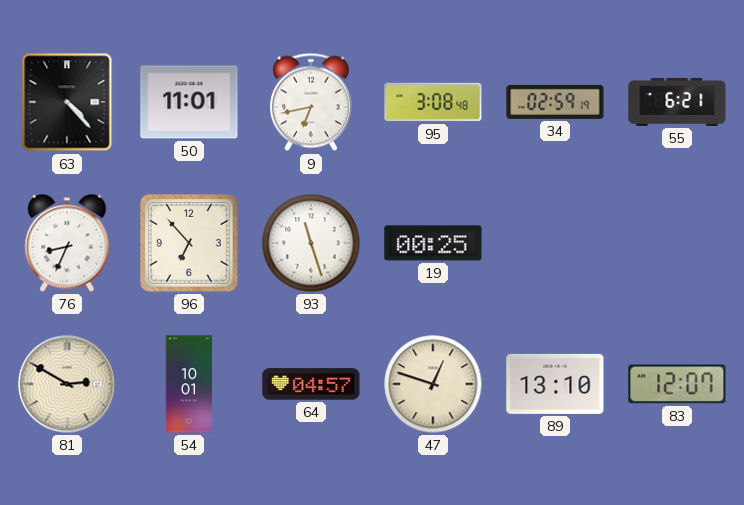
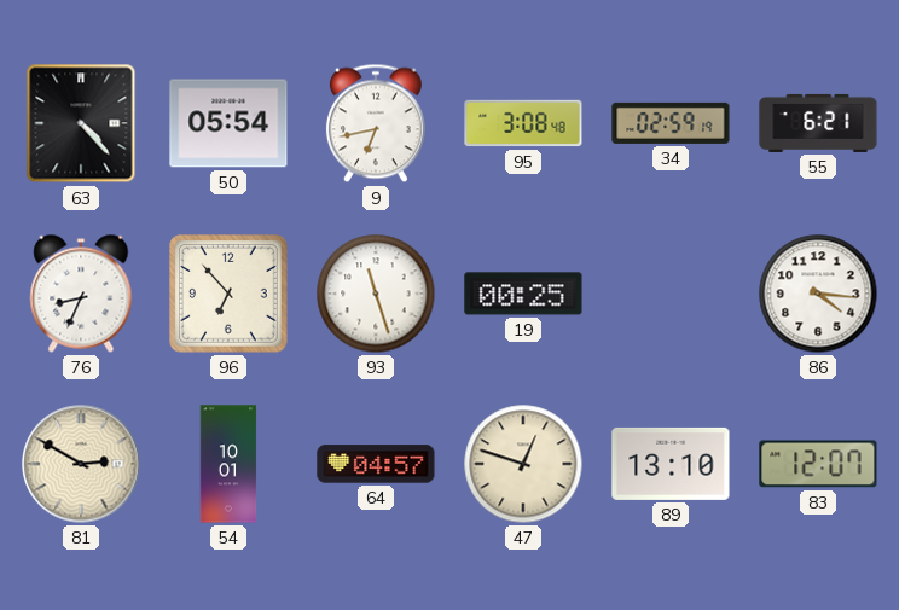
50: 11:01 -> 05:54 (228, 123)
86: none -> 4:16 (818, 294)
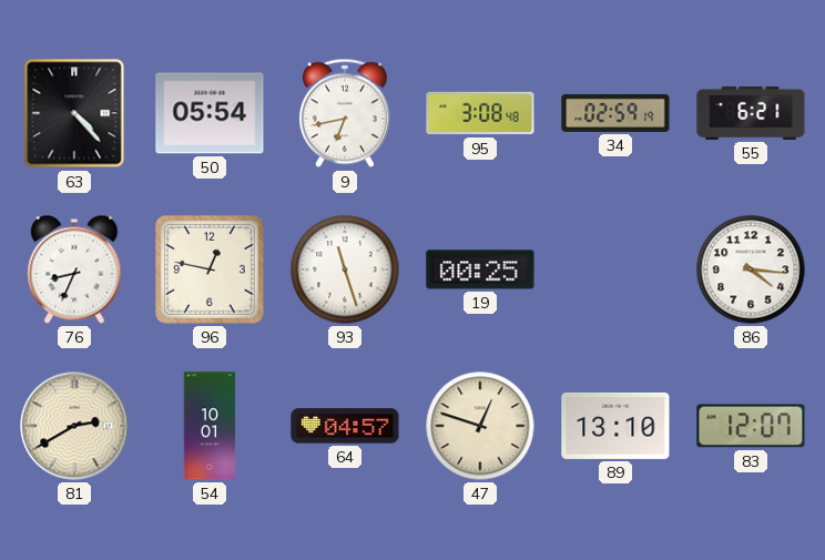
96: 6:53 -> 12:47 (210, 269)
81: 2:50 -> 2:40 (74, 426)
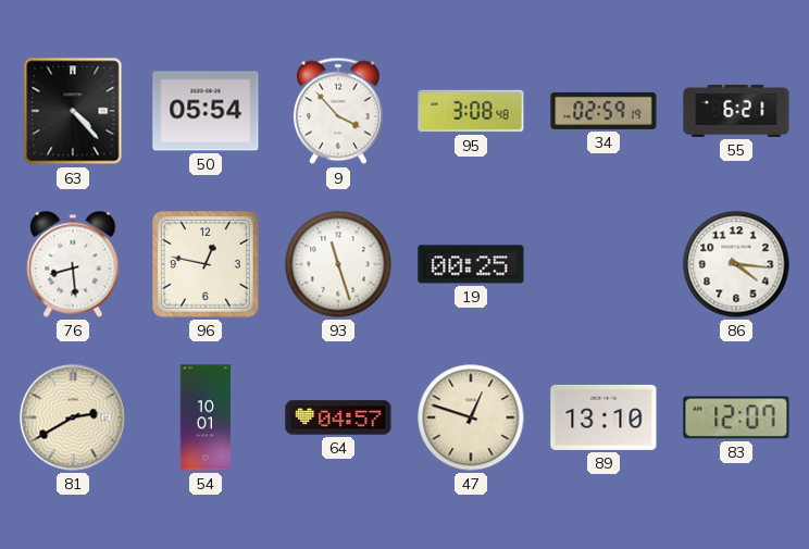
9: 6:43 -> 3:53 (338, 111)
76: 8:34 -> 8:29 (73, 264)
